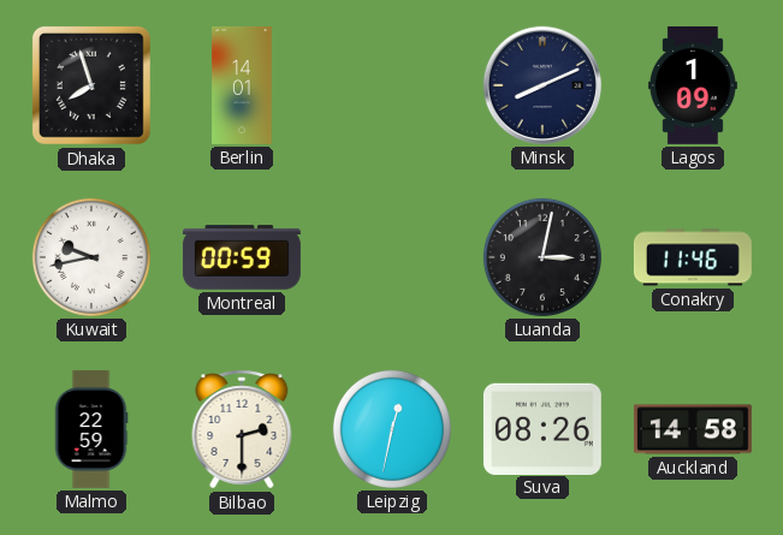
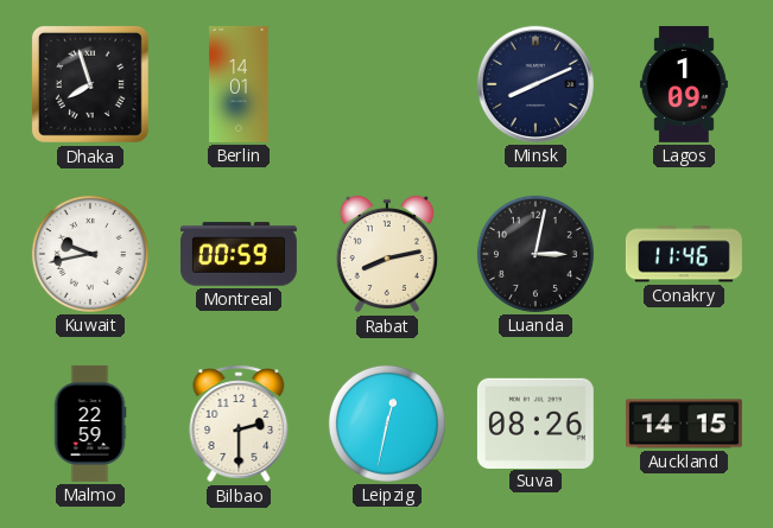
Rabat: none -> 8:13 (387, 254)
Auckland: 14:58 -> 14:15 (684, 424)
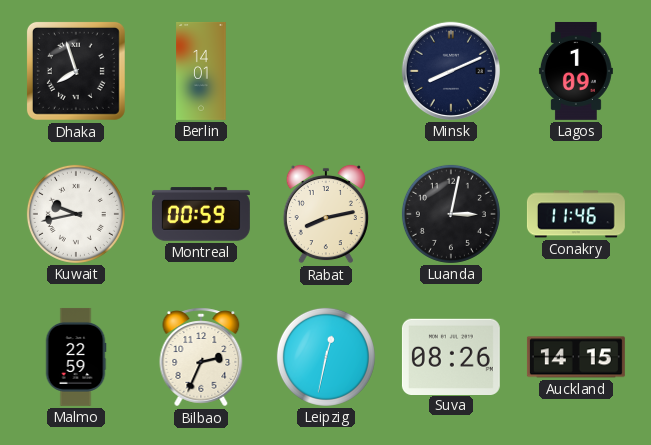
Bilbao: 2:30 -> 2:34 (201, 357)
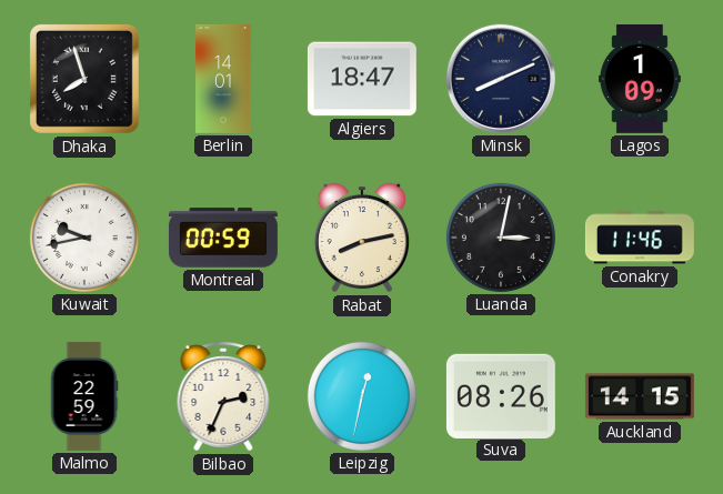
Algiers: none -> 18:47 (362, 79)
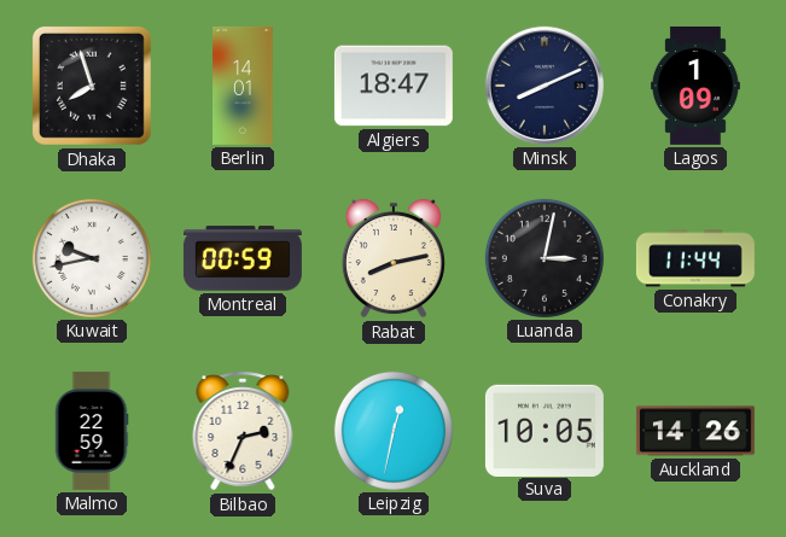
Conakry: 11:46 -> 11:44 (695, 258)
Suva: 08:26 -> 10:05 (545, 430)
Auckland: 14:15 -> 14:26 (695, 431)
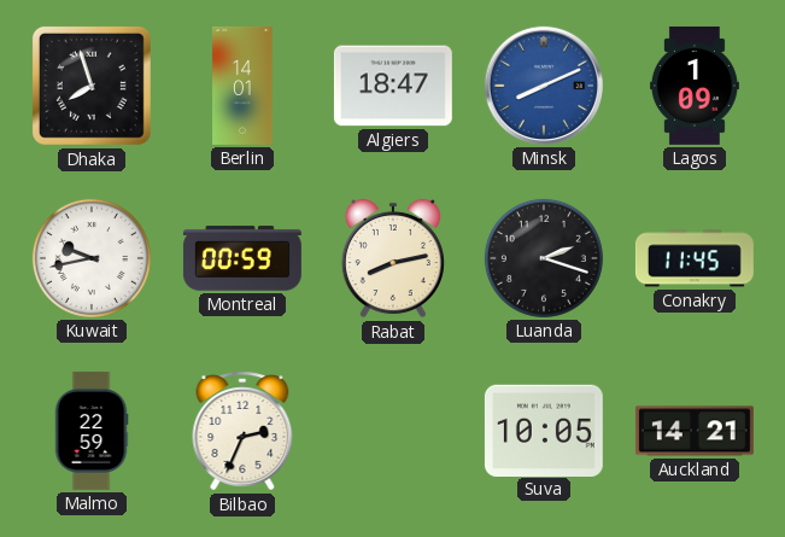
Minsk dial: navy -> blue (544, 86)
Luanda: 3:02 -> 2:18 (544, 258)
Conakry: 11:44 -> 11:45 (695, 258)
Leipzig: 12:32 -> none (394, 431)
Auckland: 14:26 -> 14:21 (695, 431)
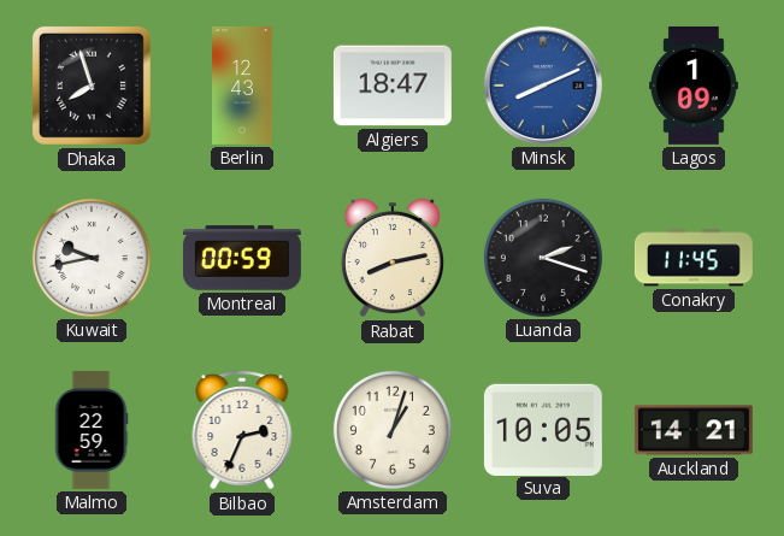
Berlin: 14:01 -> 12:43 (242, 86)
Amsterdam: none -> 1:03 (393, 430)
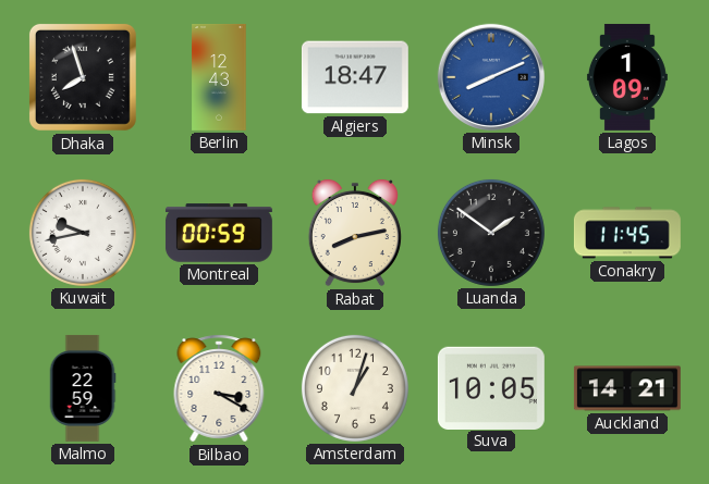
Luanda: 2:18 -> 1:51 (491, 233)
Bilbao: 2:34 -> 3:20 (219, 388)
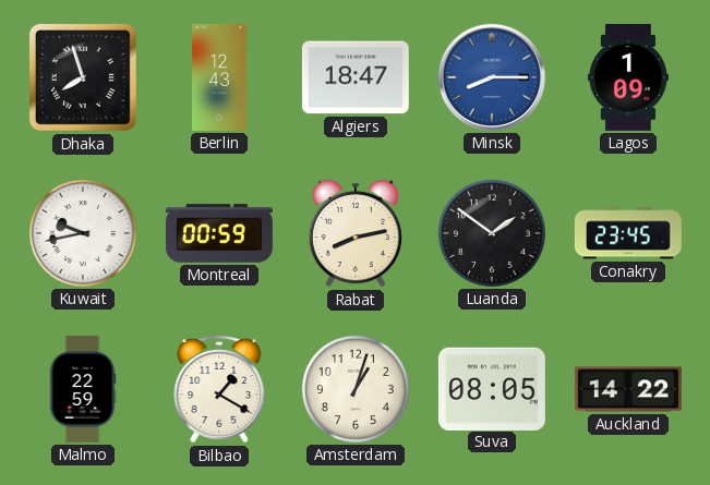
Minsk: 8:11 -> 8:15 (492, 77)
Conakry: 11:45 -> 23:45 (628, 233)
Bilbao: 3:20 -> 1:20 (219, 389)
Suva: 10:05 -> 08:05 (492, 388)
Auckland: 14:21 -> 14:22 (628, 389)
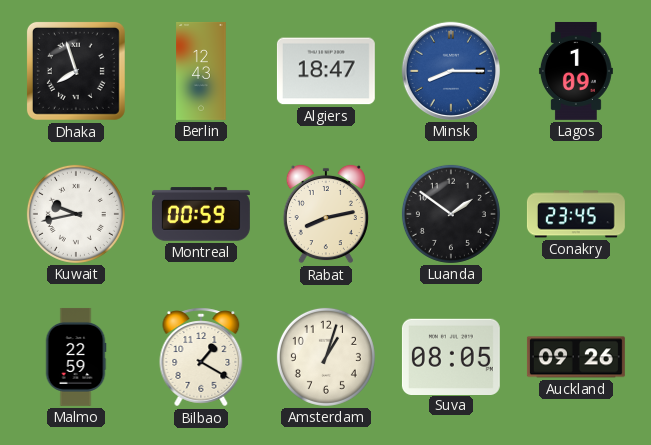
Auckland: 14:22 -> 09:26 (576, 357)
